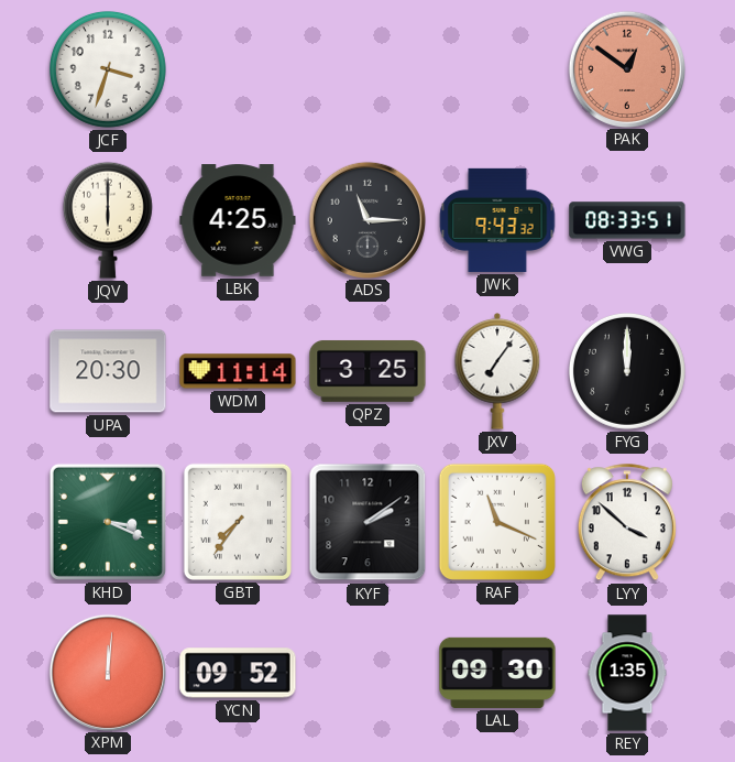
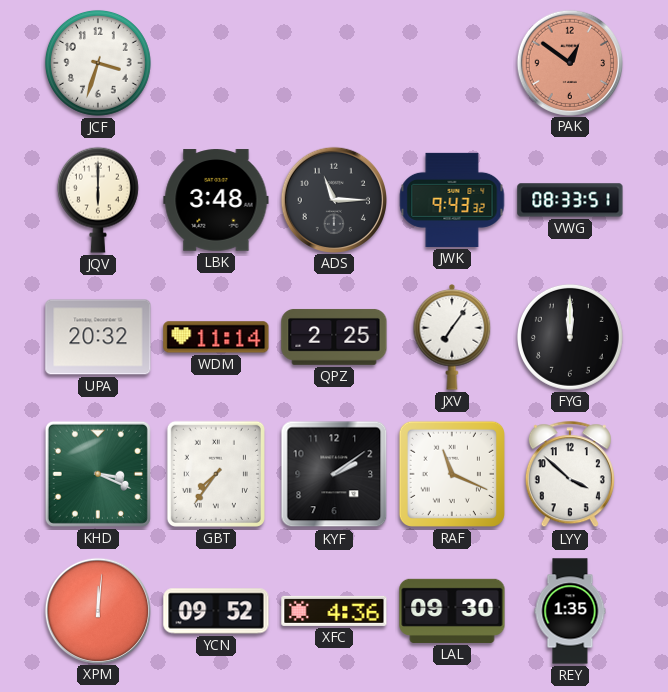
LBK: 4:25 -> 3:48 (216, 200)
UPA: 20:30 -> 20:32 (98, 337)
QPZ: 3:25 -> 2:25 (334, 337)
XFC: none -> 4:36 (334, 611)
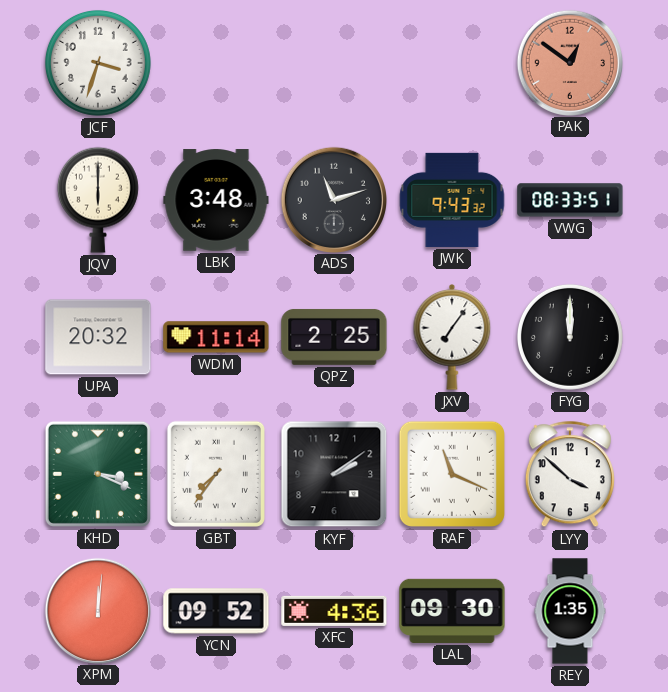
ADS: 11:15 -> 11:12 (333, 199)
